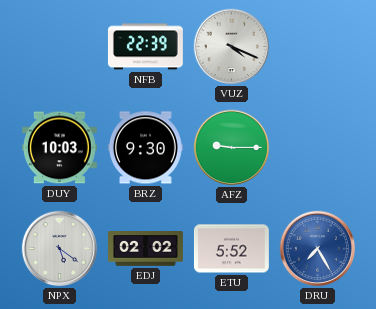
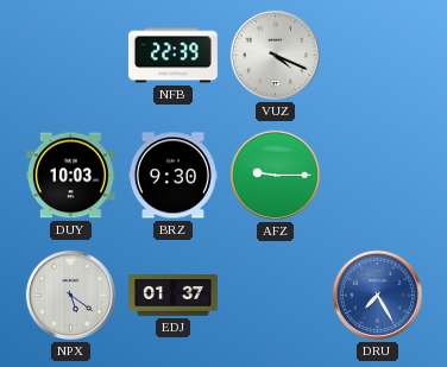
EDJ: 02:02 -> 01:37 (174, 296)
ETU: 5:52 -> none (231, 249)
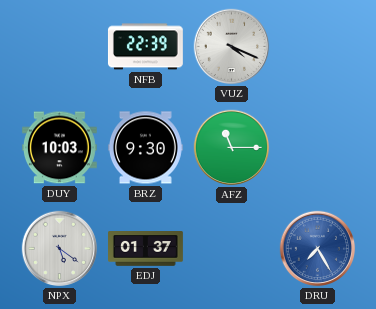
AFZ: 9:15 -> 11:15 (232, 148)
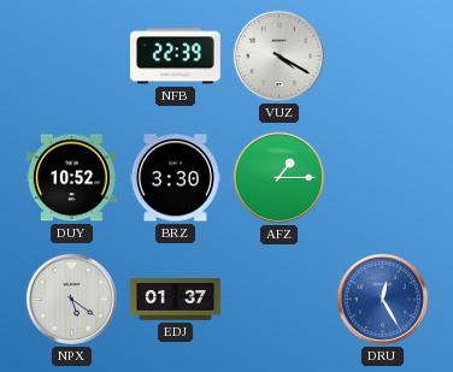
VUZ: 4:19 -> 4:20 (280, 57)
DUY: 10:03 -> 10:52 (71, 178)
BRZ: 9:30 -> 3:30 (175, 178)
AFZ: 11:15 -> 1:15 (280, 178)
DRU: 7:25 -> 12:25 (383, 300)
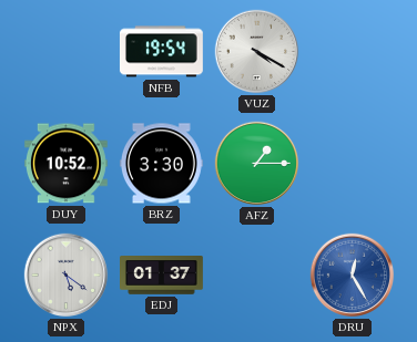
NFB: 22:39 -> 19:54 (161, 52)
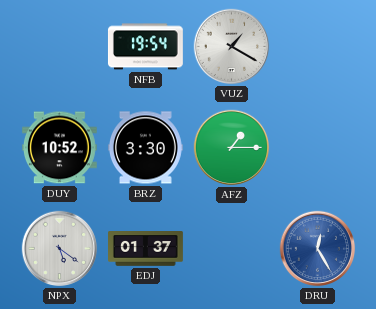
VUZ: 4:20 -> 1:20 (232, 47)
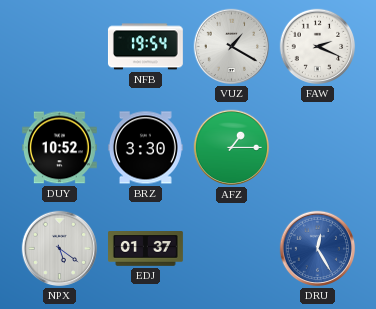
FAW: none -> 2:19 (318, 47)
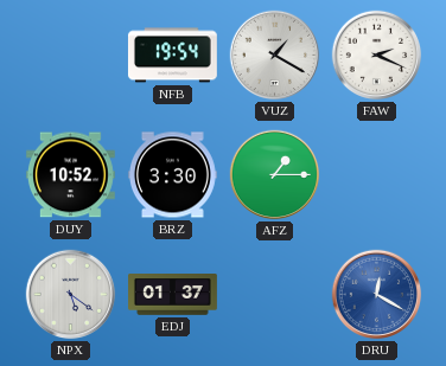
DRU: 12:25 -> 12:20 (377, 295)
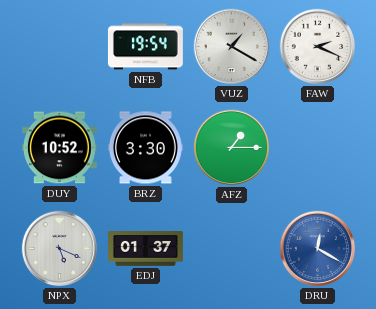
NPX: 5:21 -> 5:19 (60, 249)
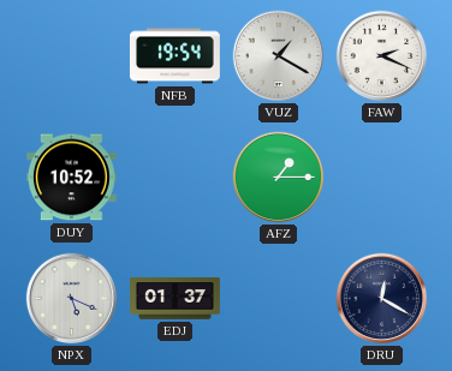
BRZ: 3:30 -> none (145, 148)
DRU dial: blue -> navy (382, 299)
